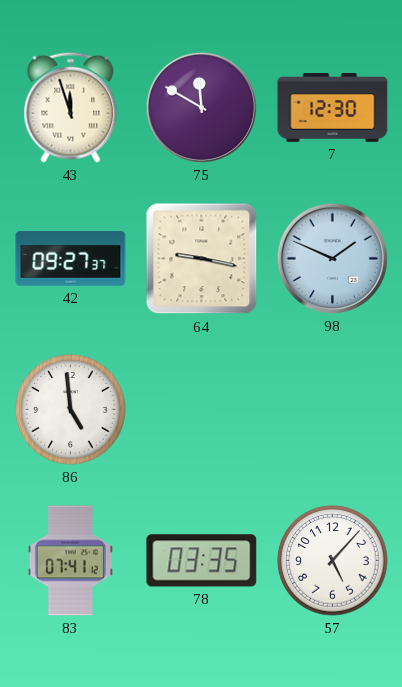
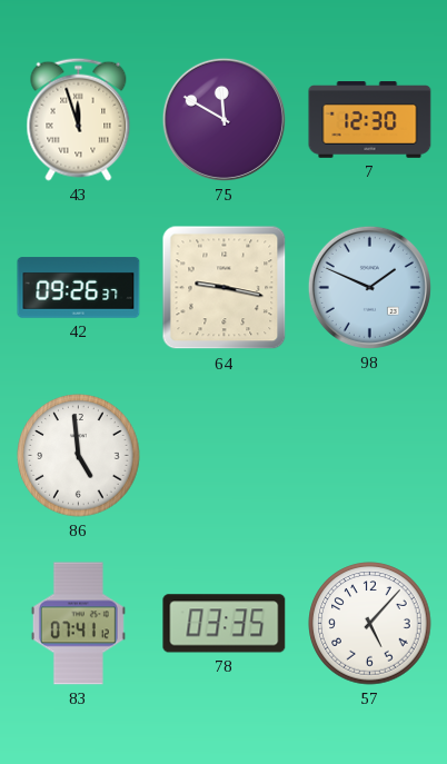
42: 09:27 -> 09:26 (79, 288)
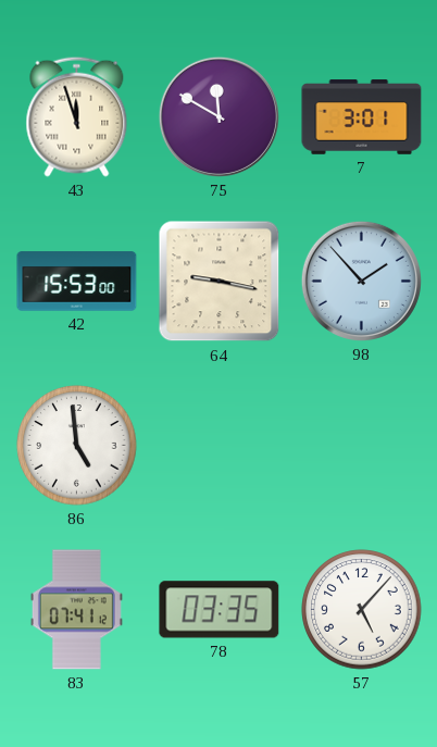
7: 12:30 -> 3:01 (362, 117)
42: 09:26 -> 15:53 (77, 282)
98: 1:49 -> 1:53 (361, 281)
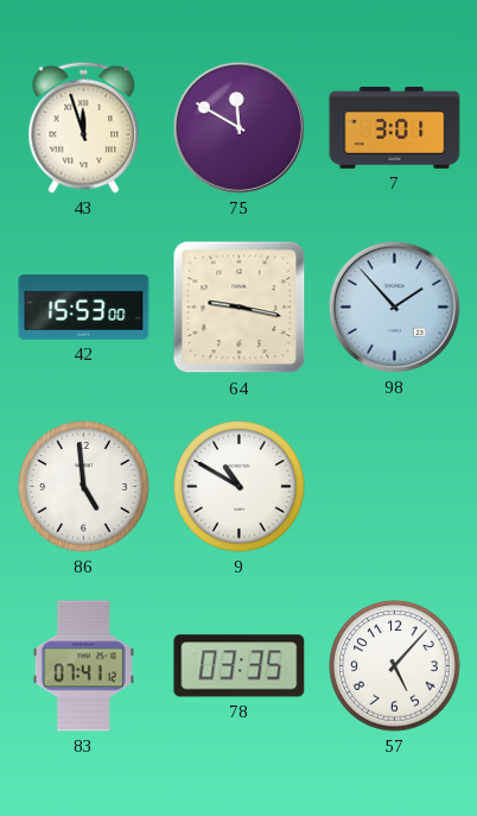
9: none -> 10:50 (240, 487)
